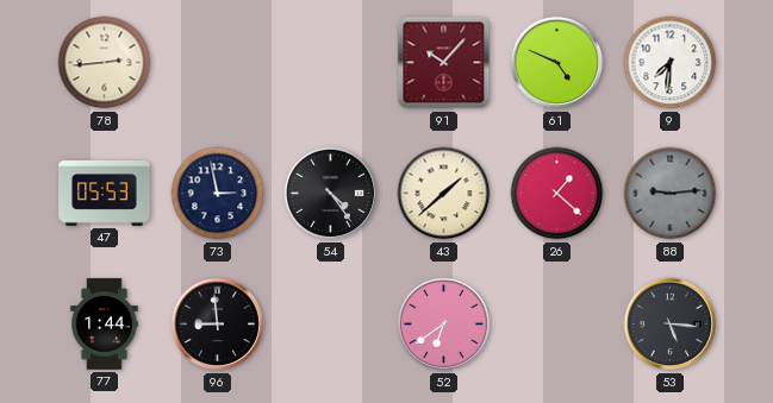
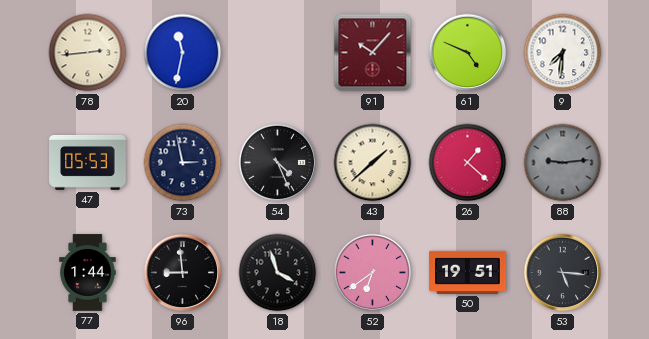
20: none -> 11:32 (183, 53)
54: 4:24 -> 4:26 (278, 163)
18: none -> 3:57 (278, 273)
50: none -> 19:51 (468, 272)
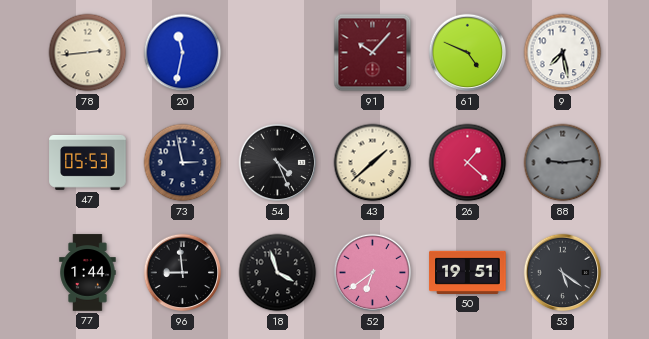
9: 7:31 -> 7:28 (563, 53)
53: 5:16 -> 5:21 (563, 273)
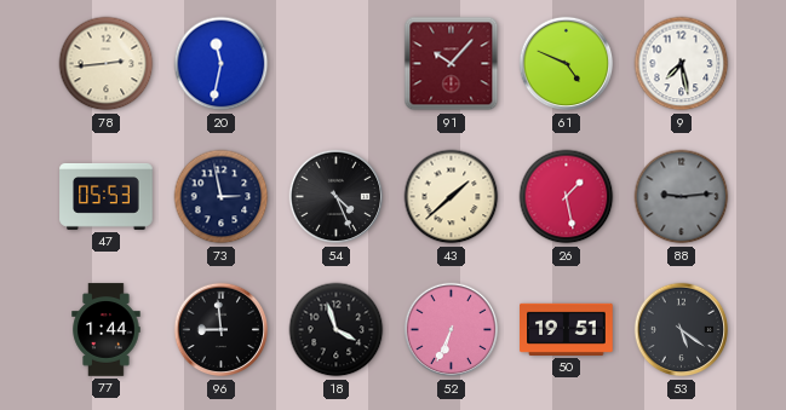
26: 1:22 -> 1:28 (567, 197)
52: 6:39 -> 6:34 (452, 330)
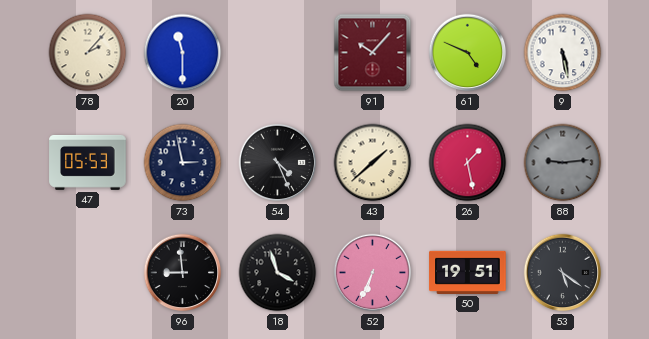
78: 2:44 -> 2:07 (88, 53)
20: 11:32 -> 11:30 (183, 53)
9: 7:28 -> 5:28 (563, 53)
77: 1:44 -> none (107, 330)
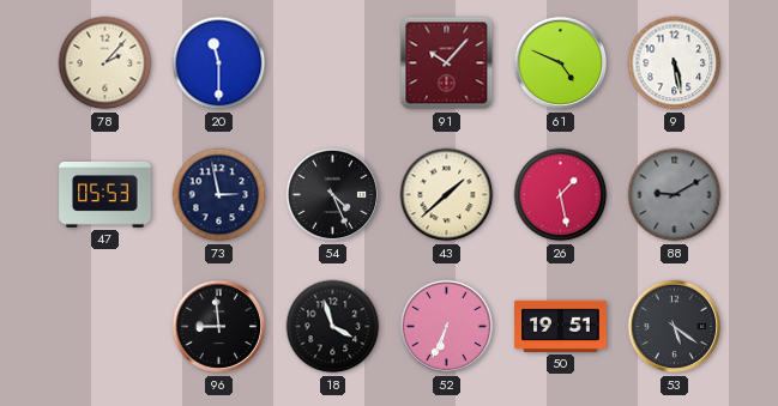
88: 9:14 -> 9:10 (675, 195)
